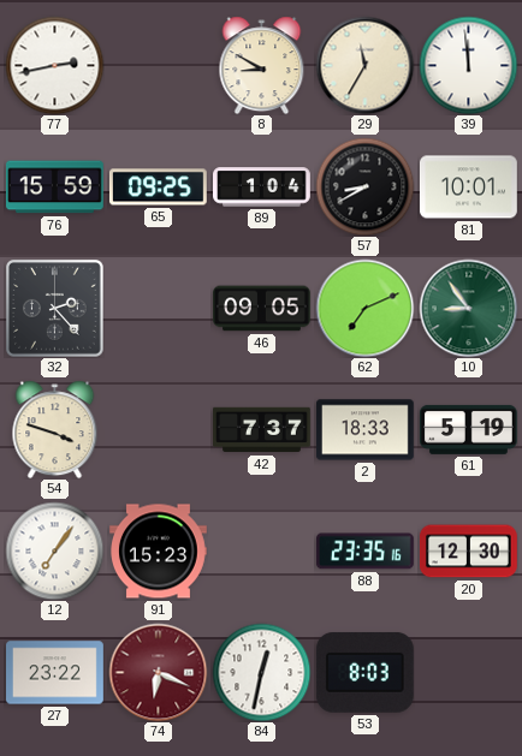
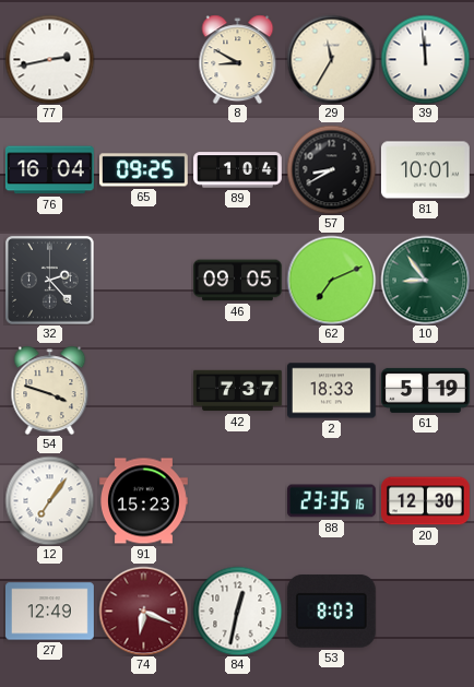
76: 15:59 -> 16:04 (49, 170)
27: 23:22 -> 12:49 (50, 612)
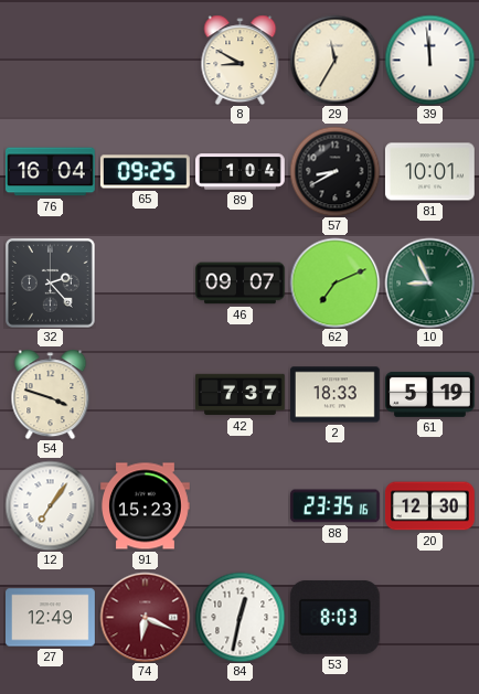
77: 2:43 -> none (49, 59)
46: 09:05 -> 09:07 (241, 284)
10: 8:54 -> 8:56 (429, 282)
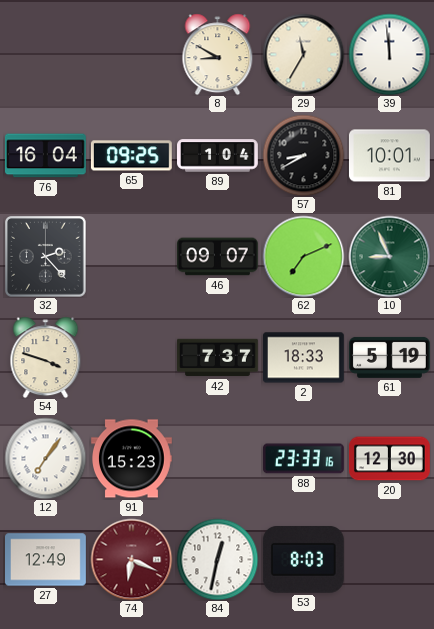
88: 23:35 -> 23:33 (303, 459)
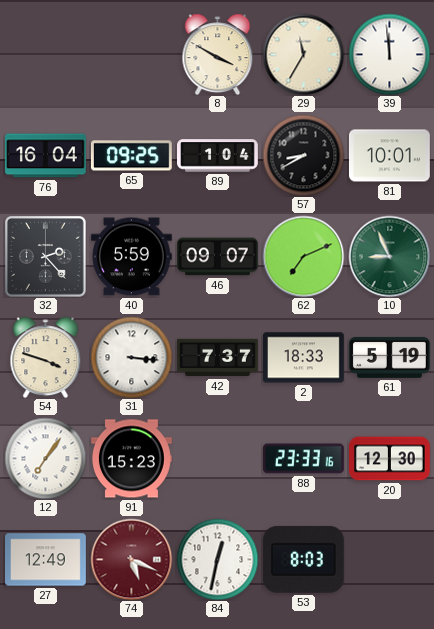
8: 8:50 -> 3:50 (218, 54)
40: none -> 5:59 (131, 257)
31: none -> 3:16 (131, 357)
74: 6:19 -> 5:19 (131, 559)
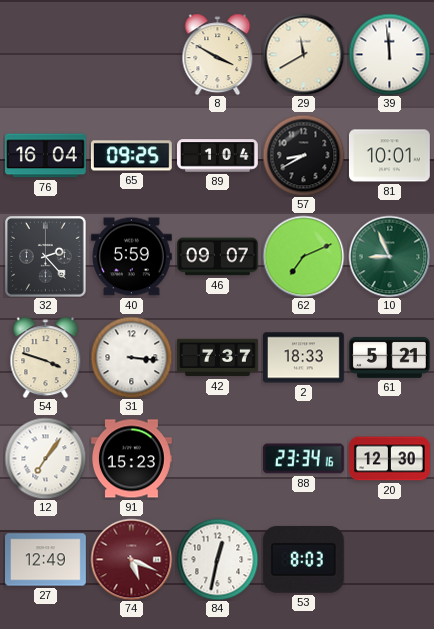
29: 11:35 -> 11:40 (303, 54)
61: 5:19 -> 5:21 (389, 357)
88: 23:33 -> 23:34 (303, 459)
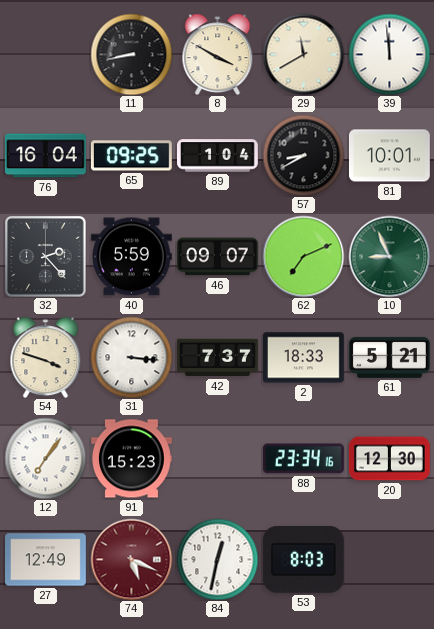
11: none -> 8:43 (131, 54)
